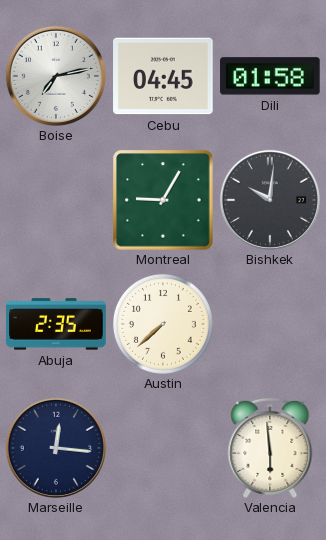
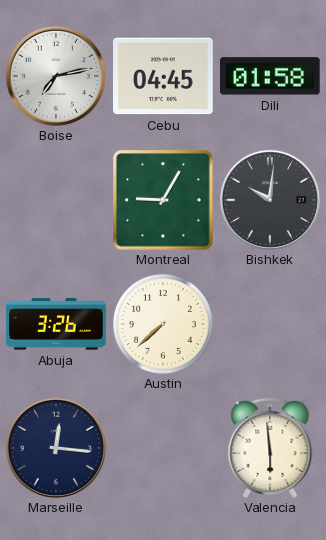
Abuja: 2:35 -> 3:26 (56, 324)
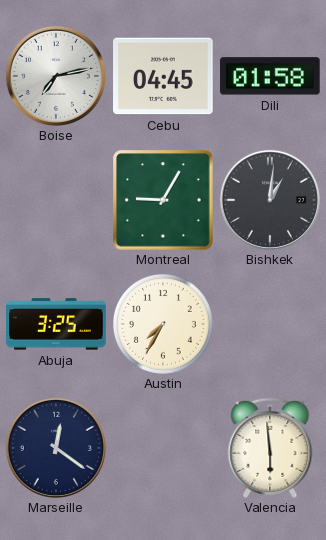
Bishkek: 10:01 -> 1:01 (270, 200)
Abuja: 3:26 -> 3:25 (56, 324)
Austin: 7:38 -> 7:35 (163, 324)
Marseille: 12:16 -> 12:21 (56, 448)
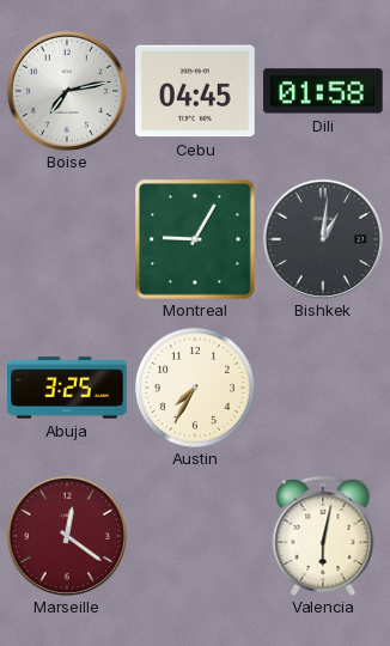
Marseille dial: navy -> burgundy (67, 536)
Valencia: 5:59 -> 6:02 (323, 536)
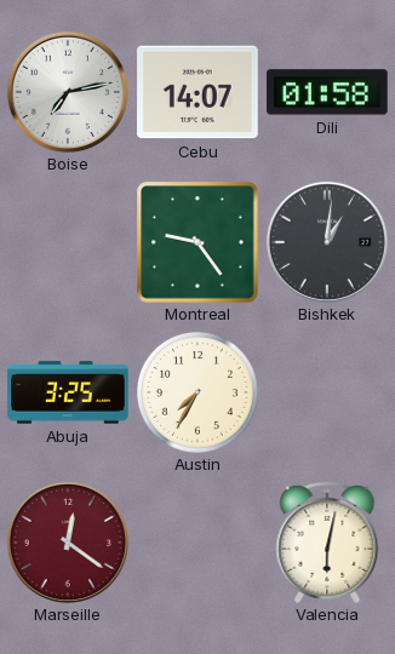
Cebu: 04:45 -> 14:07 (198, 92)
Montreal: 9:05 -> 9:24 (198, 242)
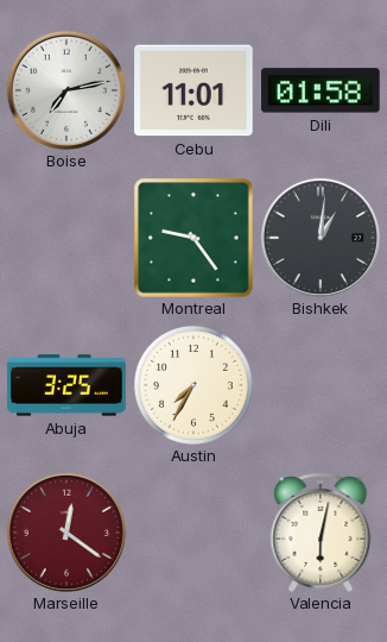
Cebu: 14:07 -> 11:01 (193, 90)
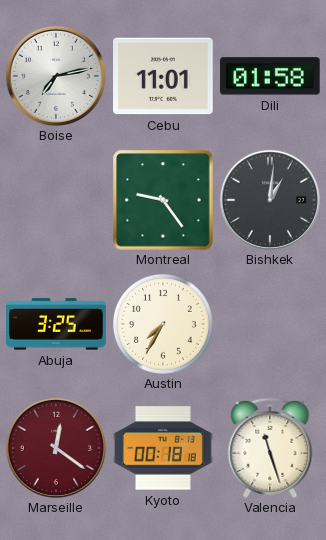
Kyoto: none -> 00:18 (163, 448)
Valencia: 6:02 -> 11:27 (270, 448)
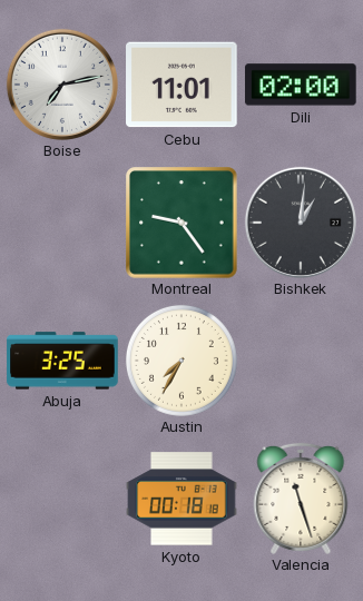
Dili: 01:58 -> 02:00 (301, 85)
Marseille: 12:21 -> none (56, 448)
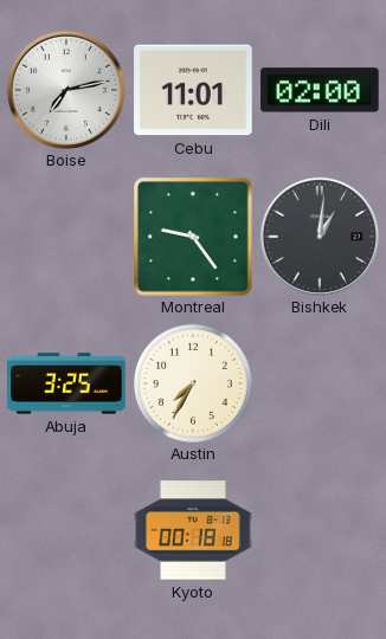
Valencia: 11:27 -> none (301, 499)
